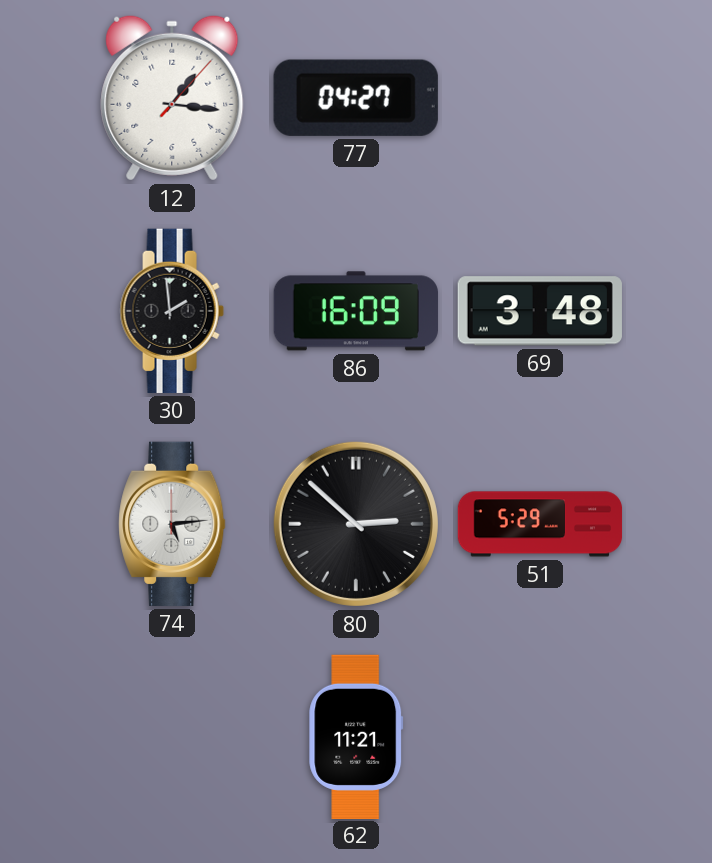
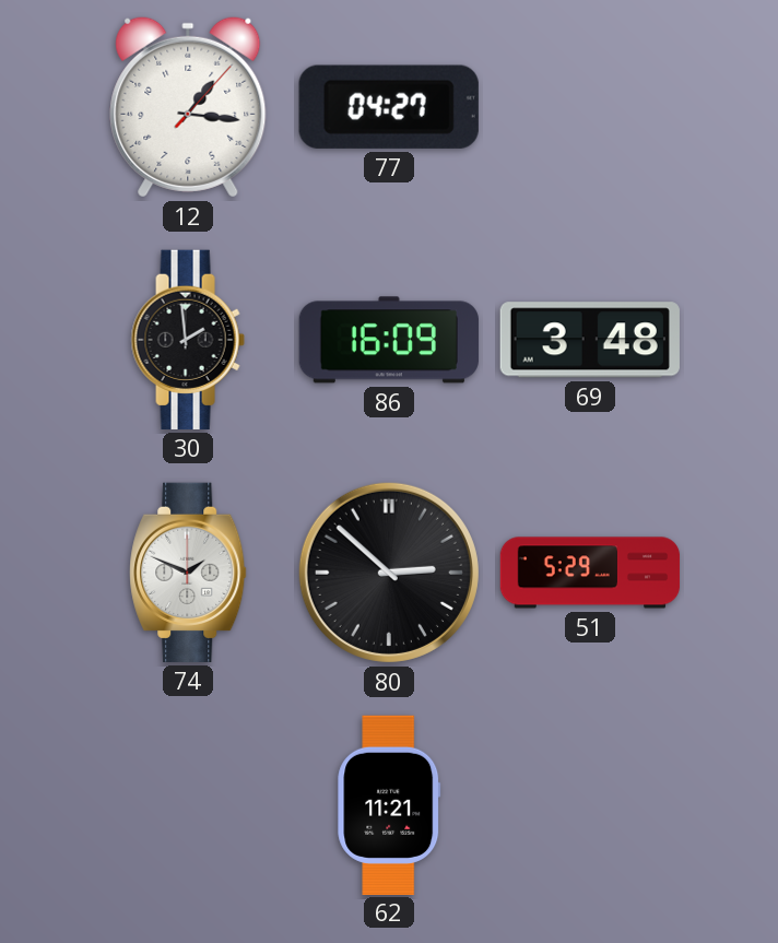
74: 5:14 -> 1:49 (188, 573)
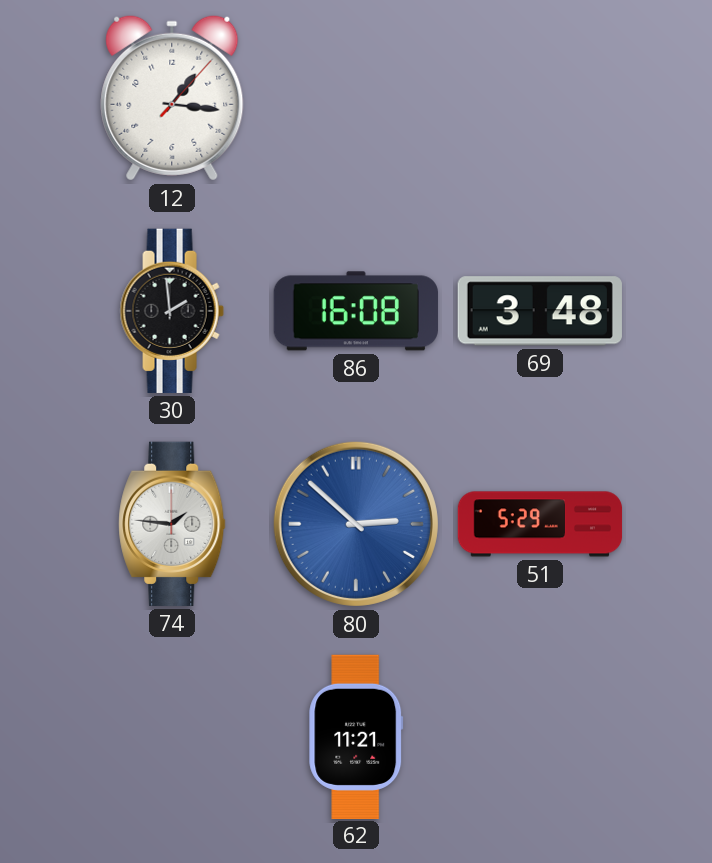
77: 04:27 -> none (389, 107)
86: 16:09 -> 16:08 (356, 311)
74: 1:49 -> 1:46 (172, 524)
80 dial: black -> blue (356, 524)
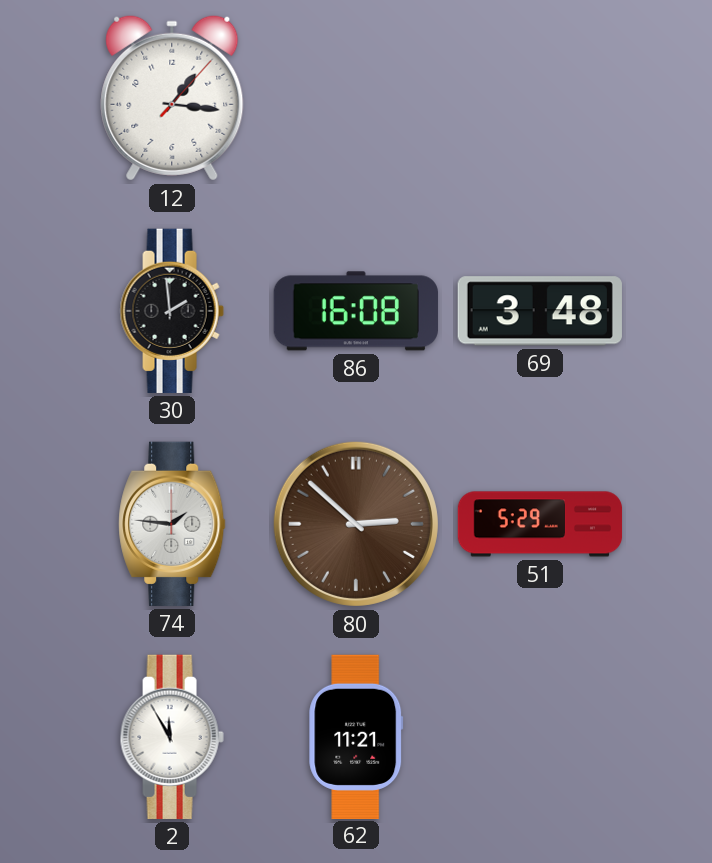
80 dial: blue -> brown (356, 524)
2: none -> 11:55 (172, 737)
